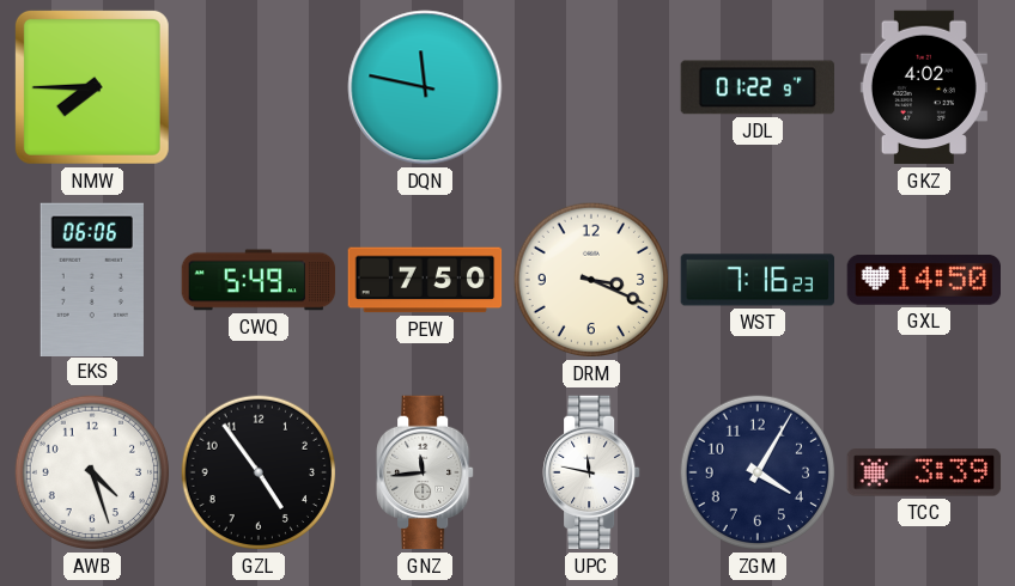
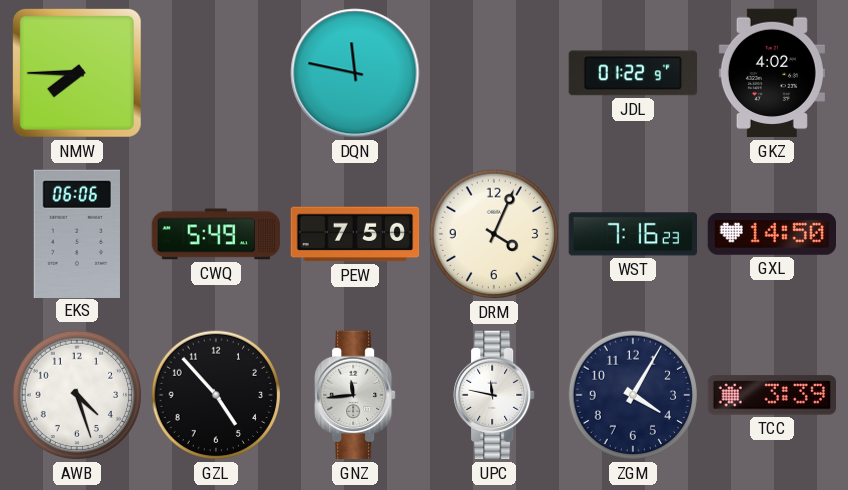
DRM: 3:19 -> 4:04 (494, 234)
GZL: 4:54 -> 4:53 (216, 395)
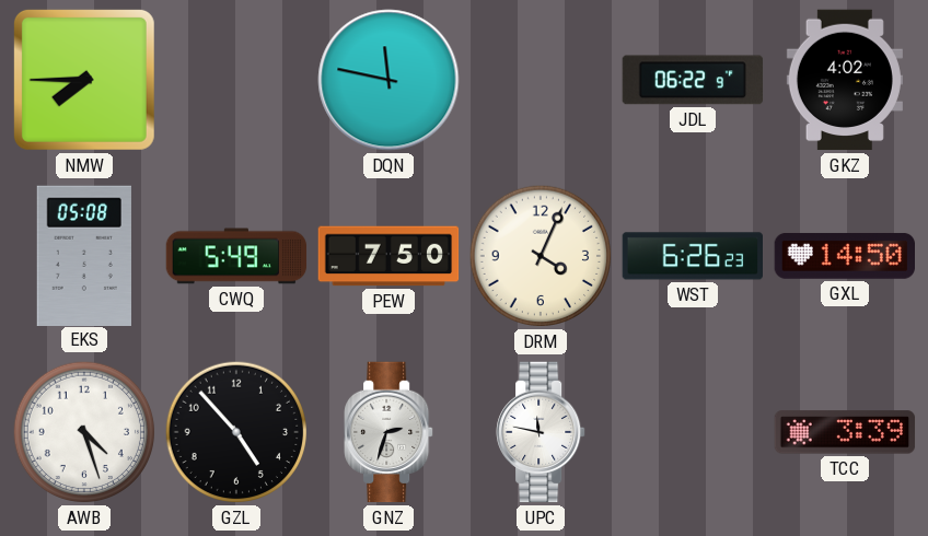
JDL: 01:22 -> 06:22 (693, 80)
EKS: 06:06 -> 05:08 (84, 255)
WST: 7:16 -> 6:26 (693, 256)
GNZ: 11:44 -> 2:33 (388, 432)
ZGM: 4:05 -> none (633, 395)
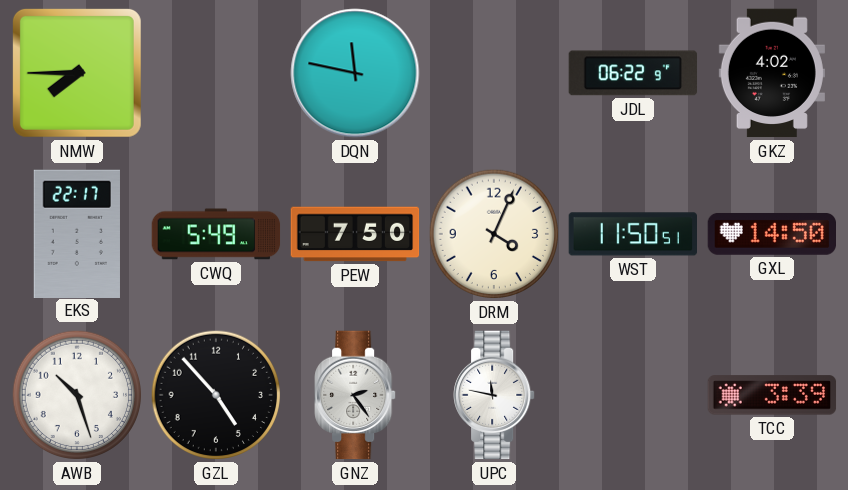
EKS: 05:08 -> 22:17 (77, 233)
WST: 6:26 -> 11:50 (633, 234)
AWB: 4:27 -> 10:27 (77, 395)
GNZ: 2:33 -> 2:24 (355, 395)
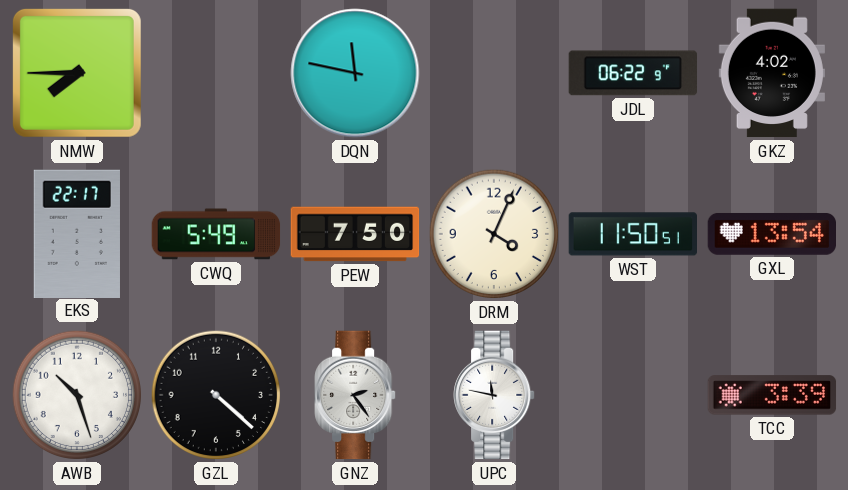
GXL: 14:50 -> 13:54 (772, 234)
GZL: 4:53 -> 4:22 (216, 395)
